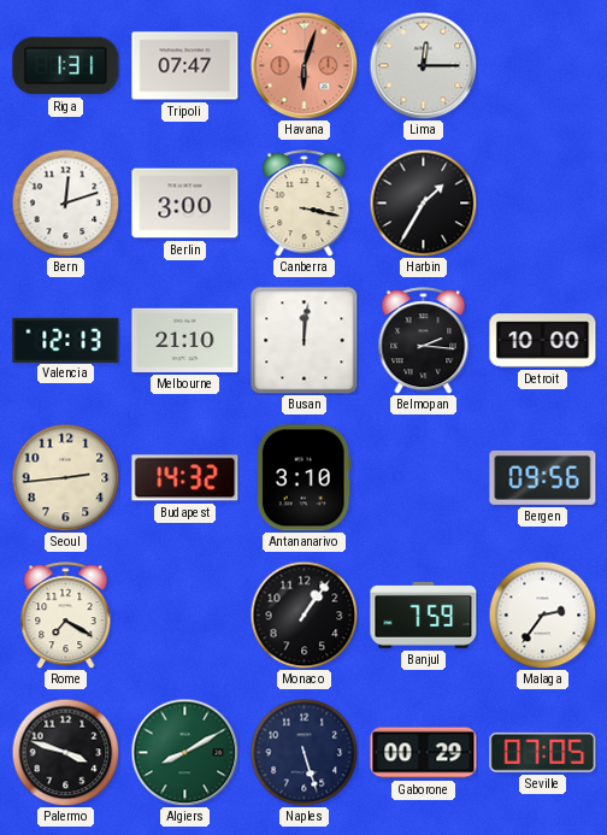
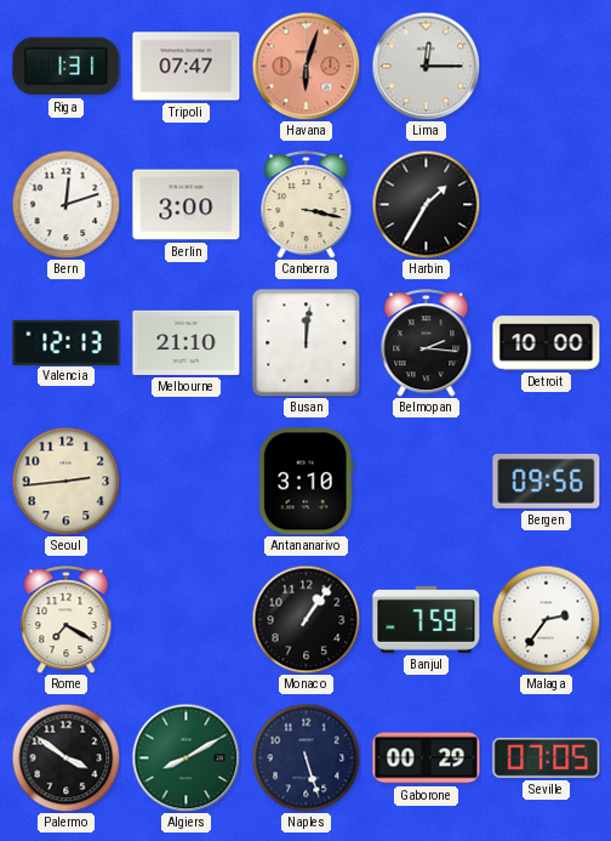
Budapest: 14:32 -> none (185, 478)
Palermo: 3:48 -> 3:51 (65, 757)
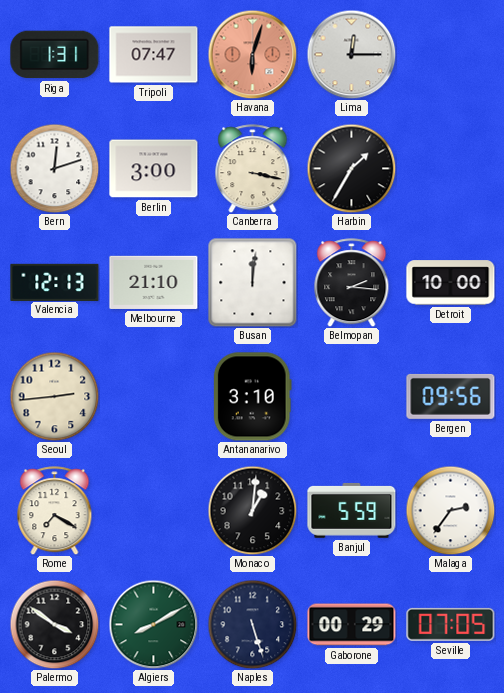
Monaco: 1:06 -> 1:01 (252, 510)
Banjul: 7:59 -> 5:59 (352, 510)
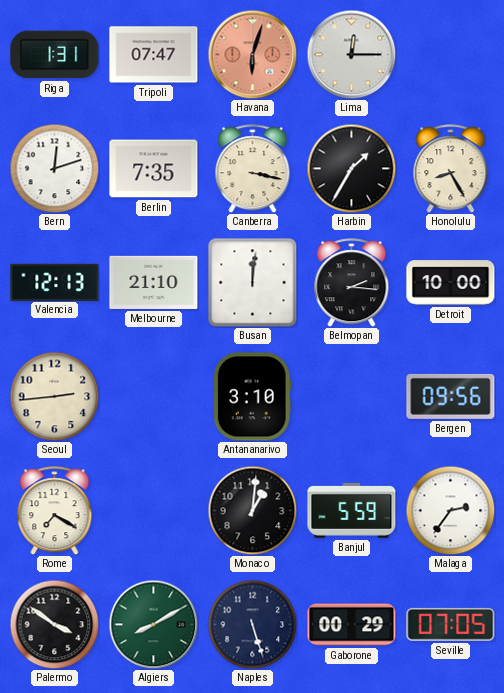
Berlin: 3:00 -> 7:35 (154, 169)
Honolulu: none -> 8:25 (451, 169)
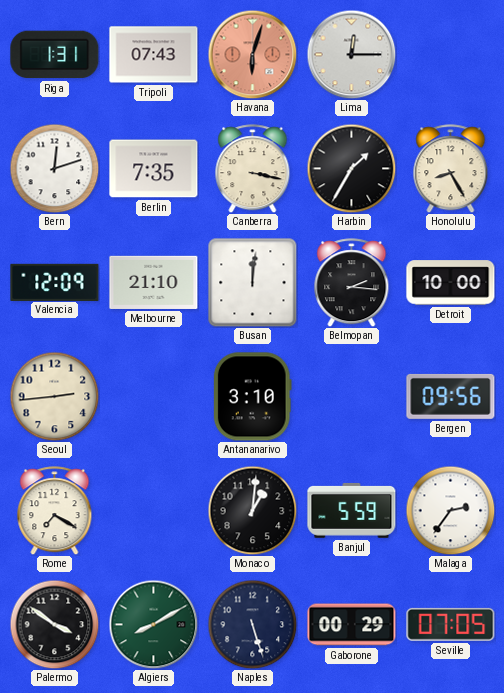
Tripoli: 07:47 -> 07:43 (154, 55)
Valencia: 12:13 -> 12:09 (55, 282)
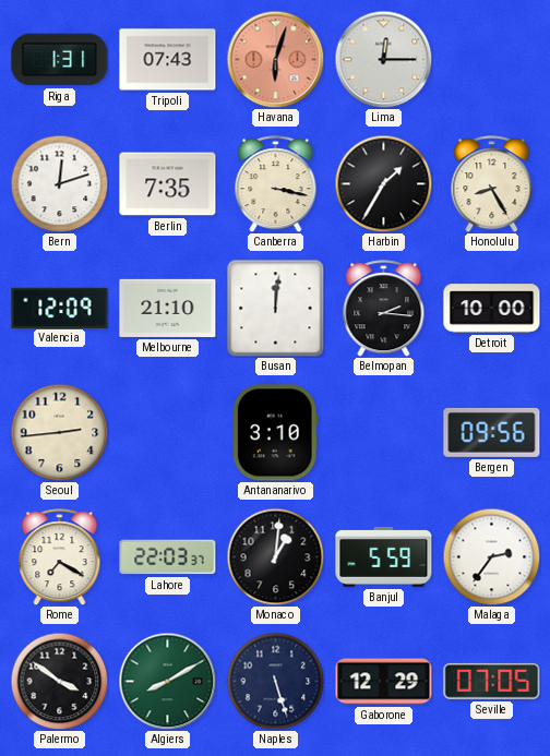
Lahore: none -> 22:03 (168, 557)
Gaborone: 00:29 -> 12:29 (384, 682)
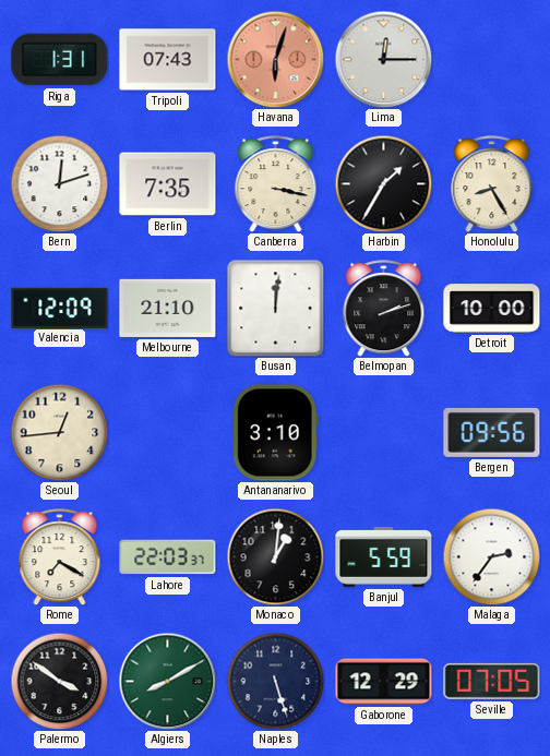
Belmopan: 2:16 -> 2:12 (384, 309)
Seoul: 2:44 -> 12:44 (59, 432)
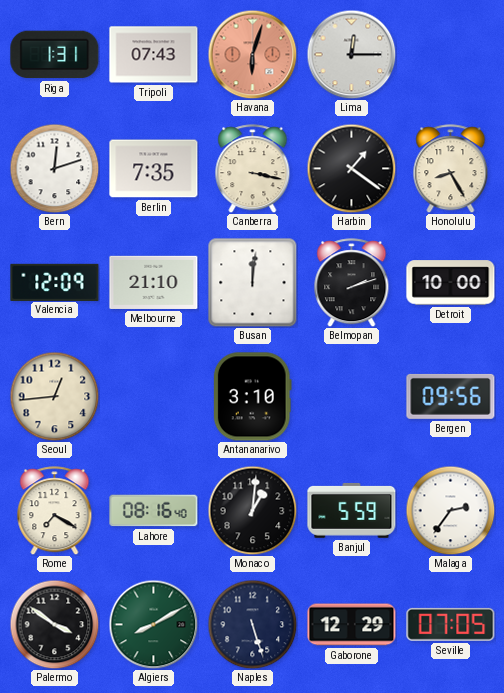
Harbin: 1:35 -> 1:21 (351, 168)
Lahore: 22:03 -> 08:16 (154, 511)
